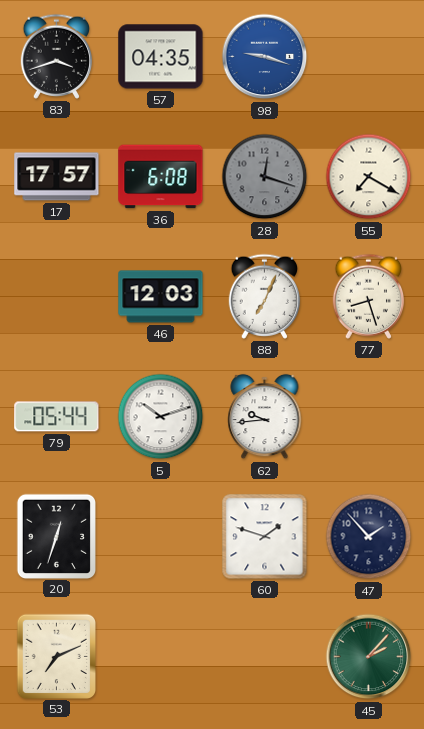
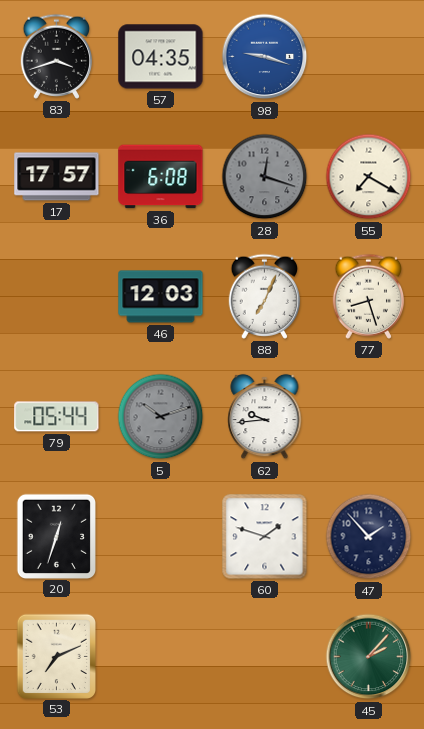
5 dial: white -> grey (161, 417)
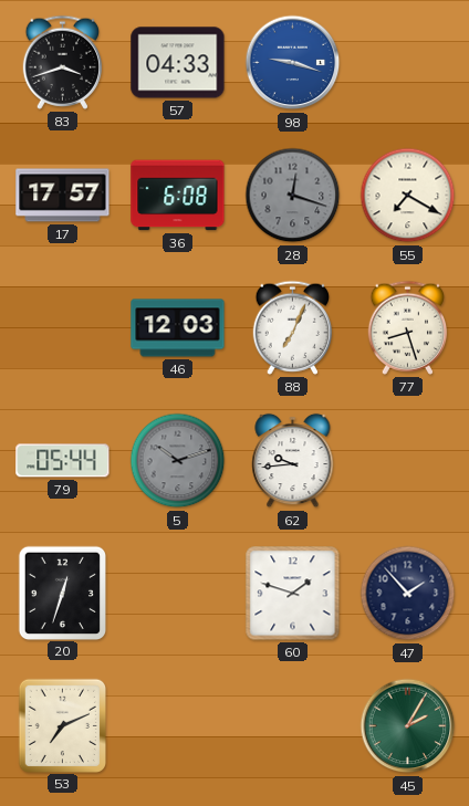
57: 04:35 -> 04:33 (178, 63)
45: 2:07 -> 2:05 (408, 726)
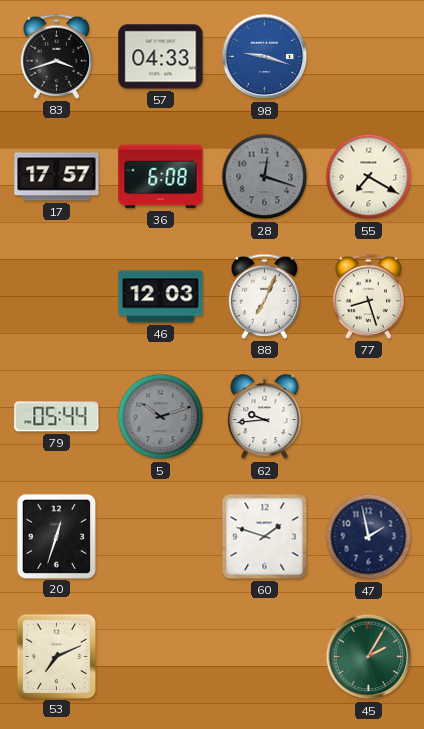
47: 1:53 -> 1:58 (369, 537)
